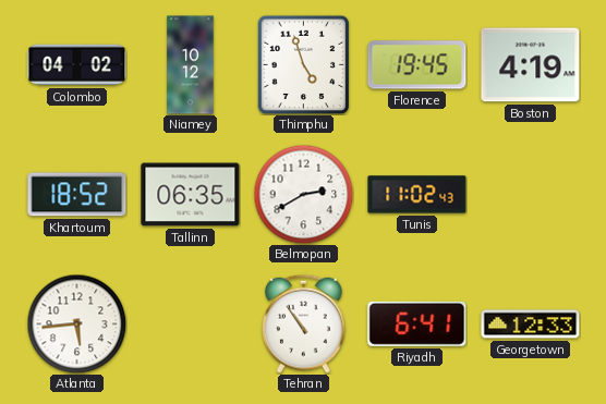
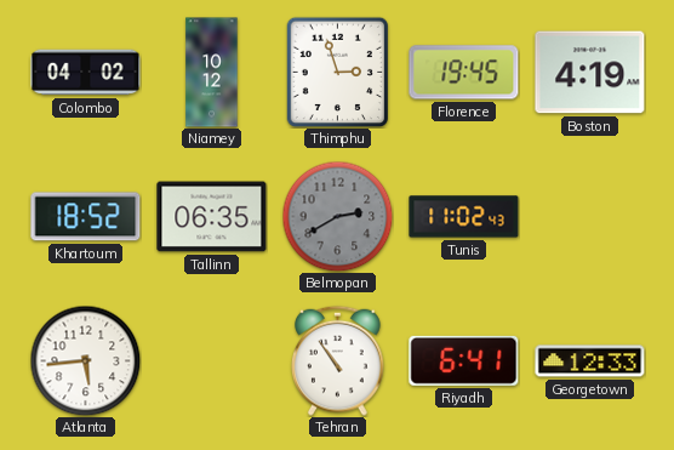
Thimphu: 4:57 -> 2:57 (337, 72)
Belmopan dial: white -> grey (337, 216)
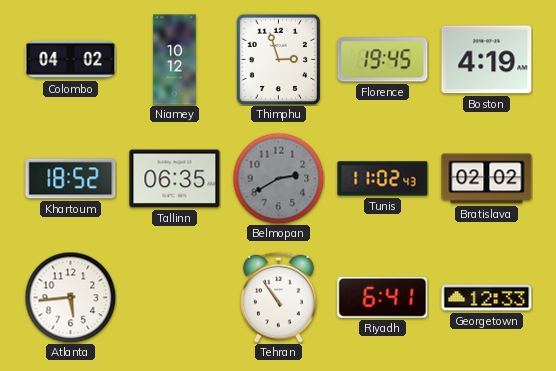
Bratislava: none -> 02:02 (487, 179)
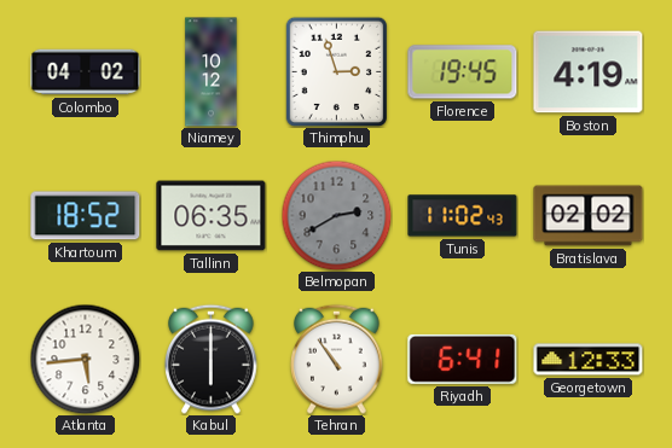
Kabul: none -> 6:00 (212, 359)
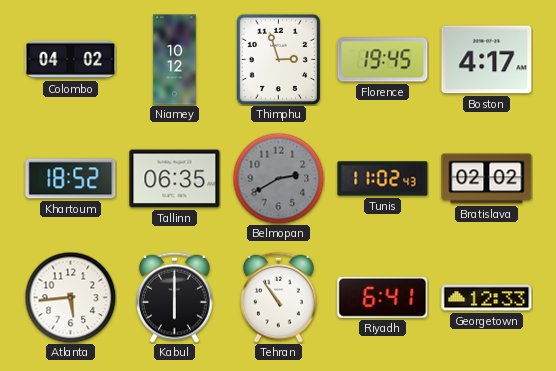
Boston: 4:19 -> 4:17 (487, 60)
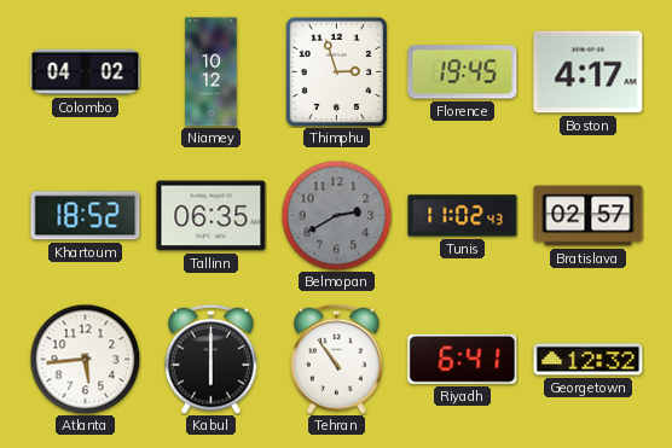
Bratislava: 02:02 -> 02:57 (589, 216)
Georgetown: 12:33 -> 12:32 (589, 360)
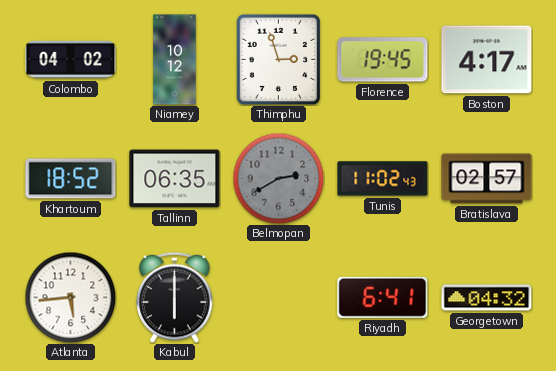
Tehran: 10:54 -> none (337, 359)
Georgetown: 12:32 -> 04:32 (487, 298)
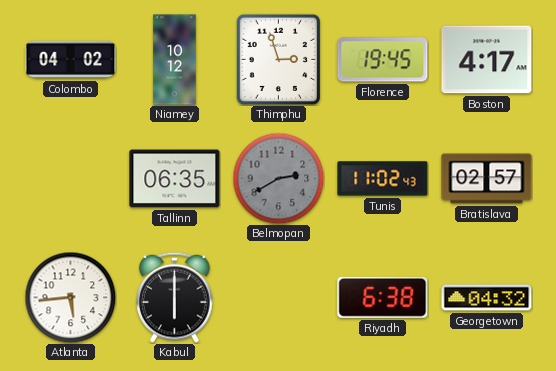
Khartoum: 18:52 -> none (71, 179)
Riyadh: 6:41 -> 6:38 (383, 297)
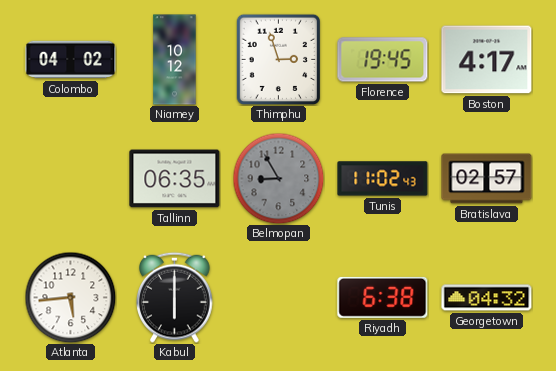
Belmopan: 2:40 -> 8:55 (278, 178)
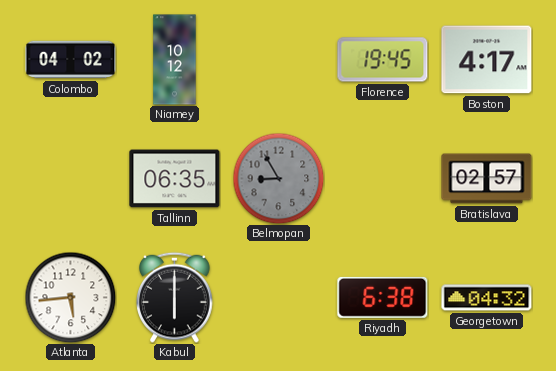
Thimphu: 2:57 -> none (278, 59)
Tunis: 11:02 -> none (383, 179)
